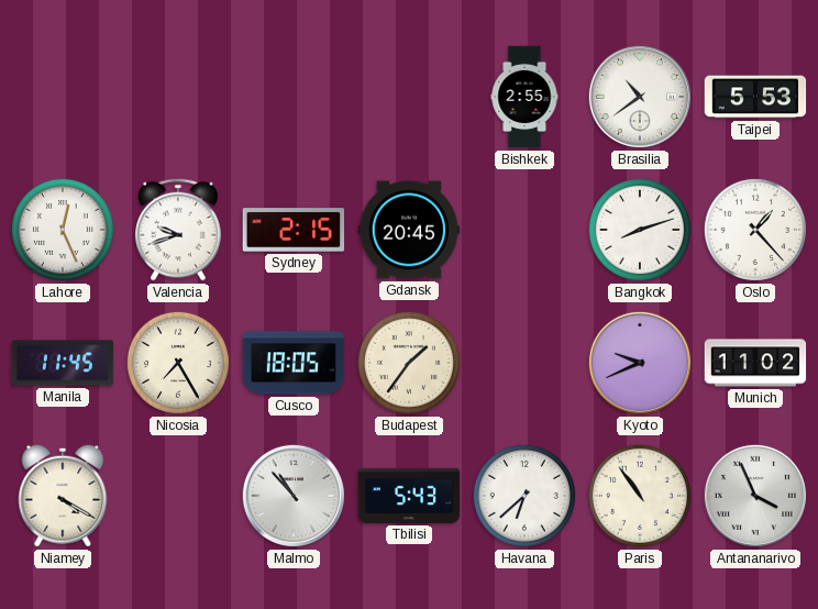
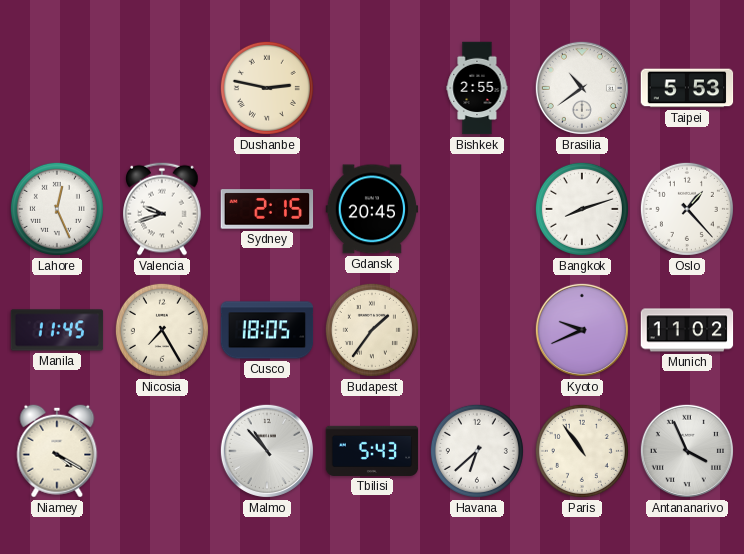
Dushanbe: none -> 2:47 (267, 88)
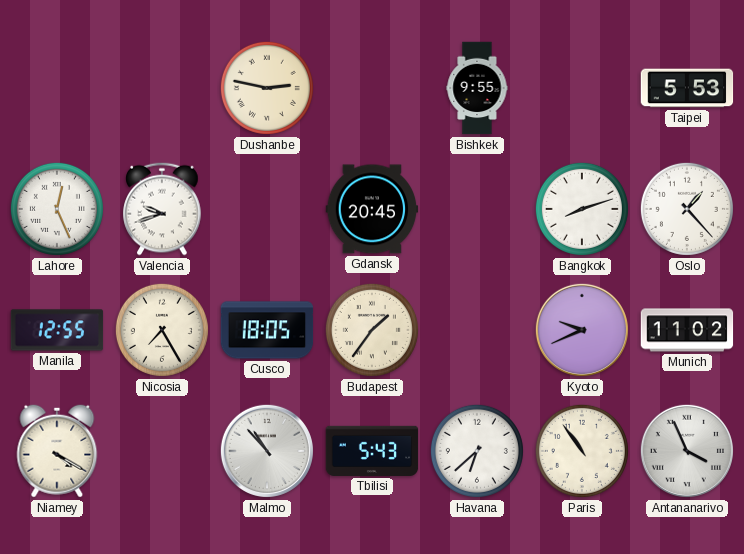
Bishkek: 2:55 -> 9:55 (477, 88)
Brasilia: 10:39 -> none (582, 88)
Sydney: 2:15 -> none (267, 209)
Manila: 11:45 -> 12:55 (57, 330)
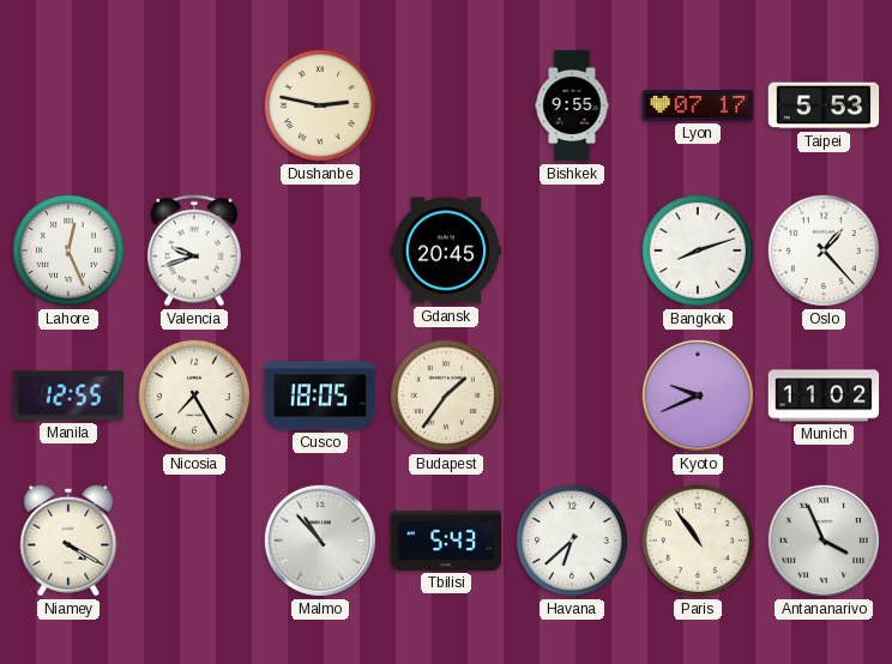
Lyon: none -> 07:17 (698, 105)
